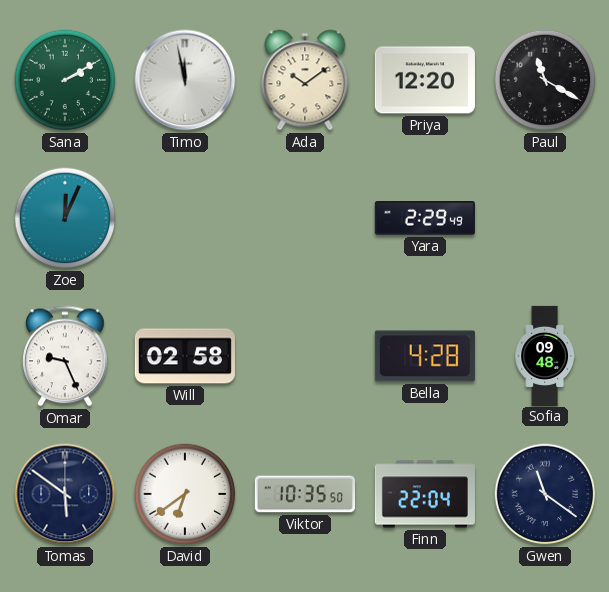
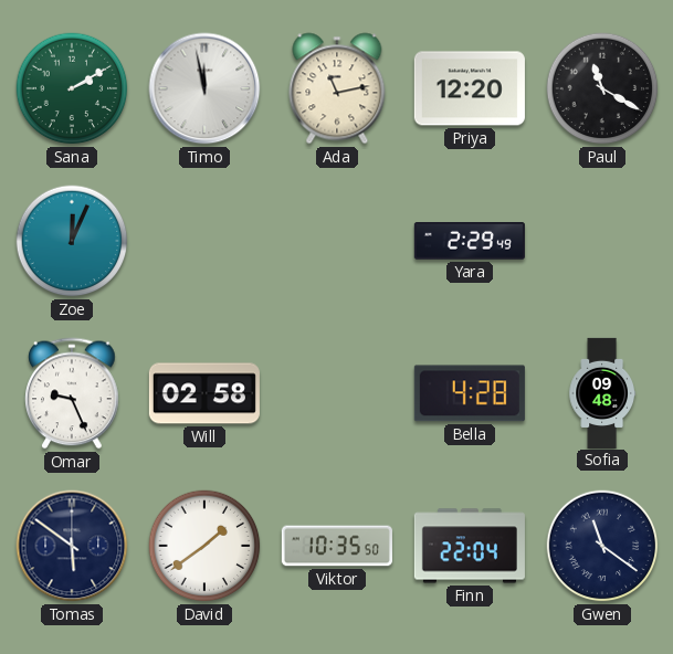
Ada: 10:09 -> 11:13 (337, 88)
David: 6:39 -> 1:39 (204, 546)
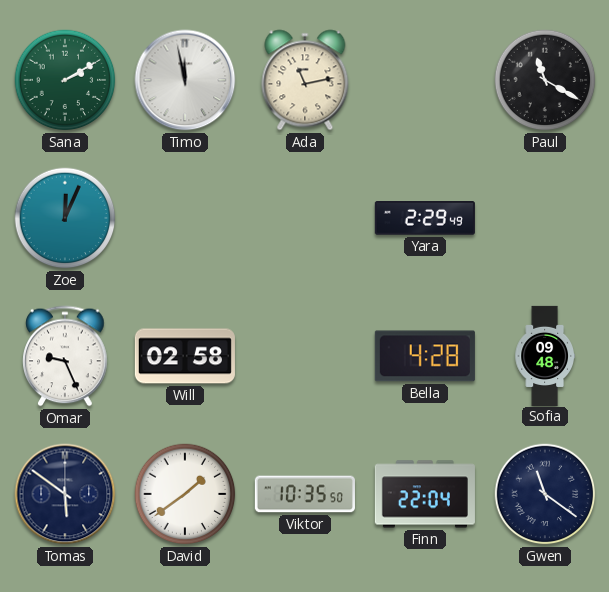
Priya: 12:20 -> none (470, 88)
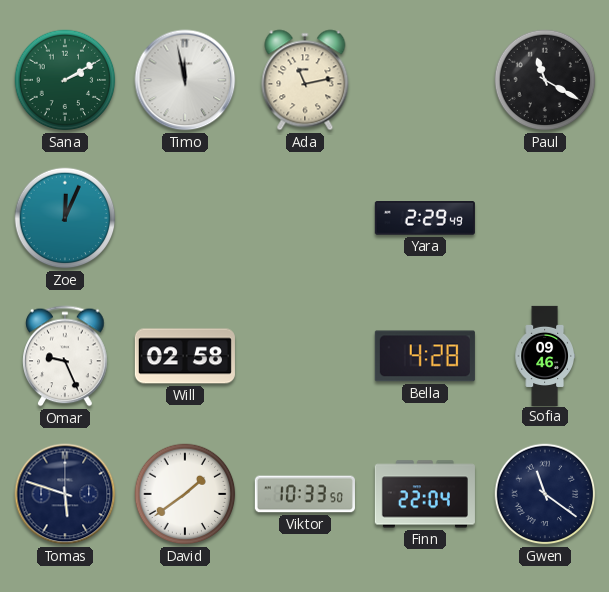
Sofia: 09:48 -> 09:46 (545, 355)
Tomas: 5:51 -> 5:48 (65, 494)
Viktor: 10:35 -> 10:33 (305, 494)
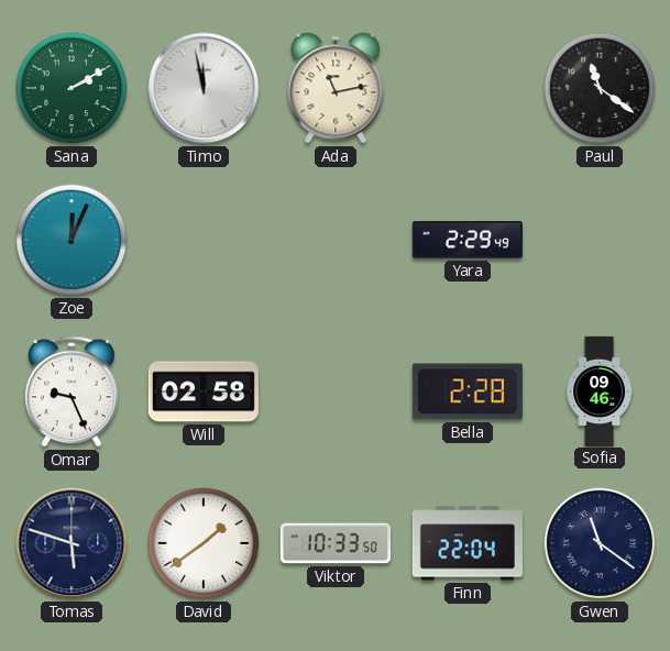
Paul: 11:20 -> 11:21 (600, 88)
Bella: 4:28 -> 2:28 (468, 391)
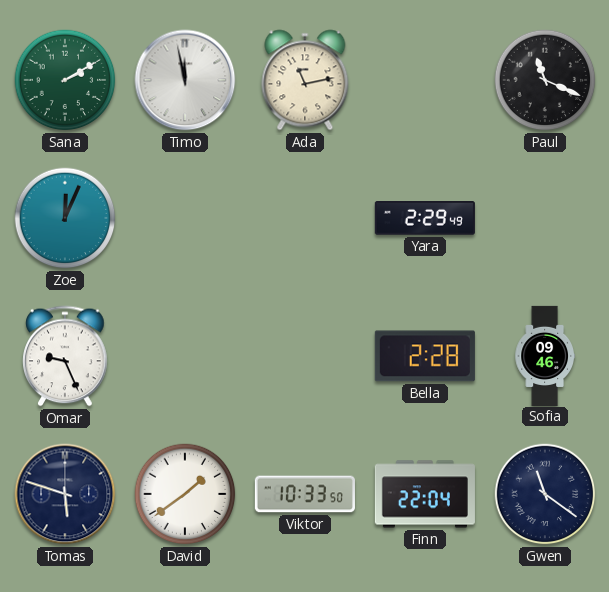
Paul: 11:21 -> 11:19 (545, 80)
Will: 02:58 -> none (204, 391)
